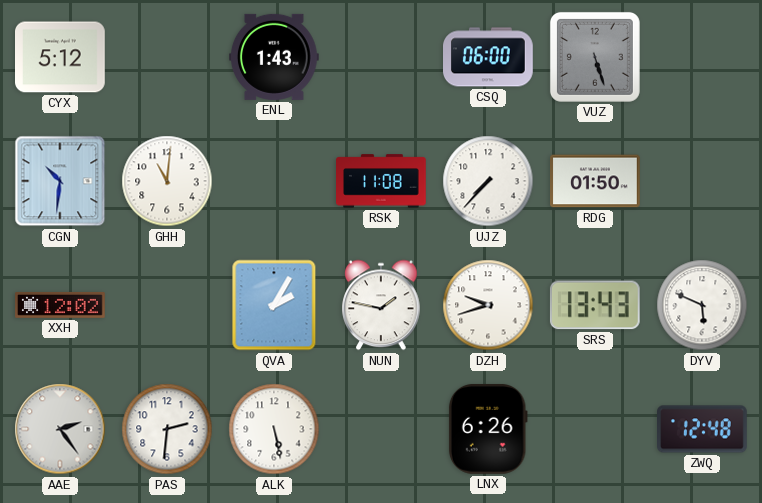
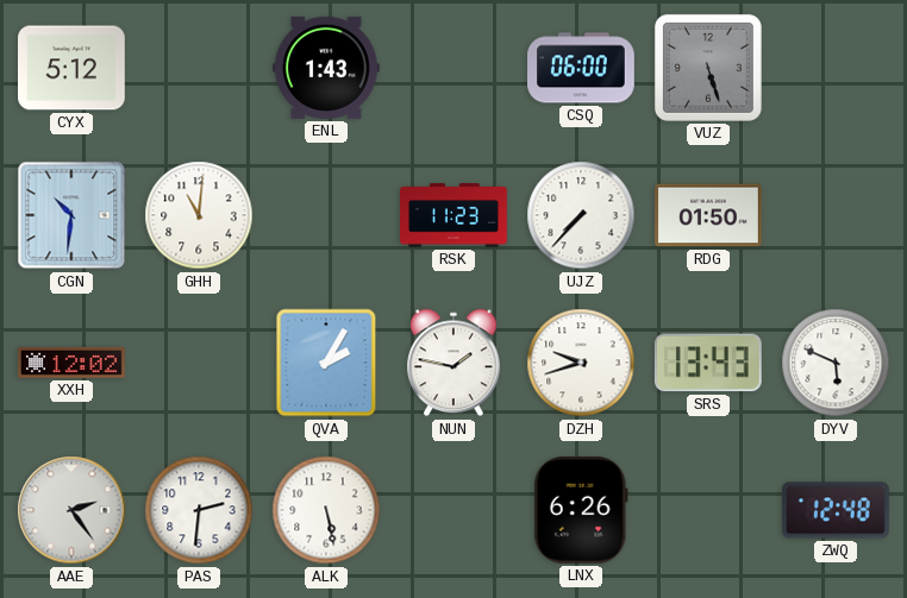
RSK: 11:08 -> 11:23 (455, 215)
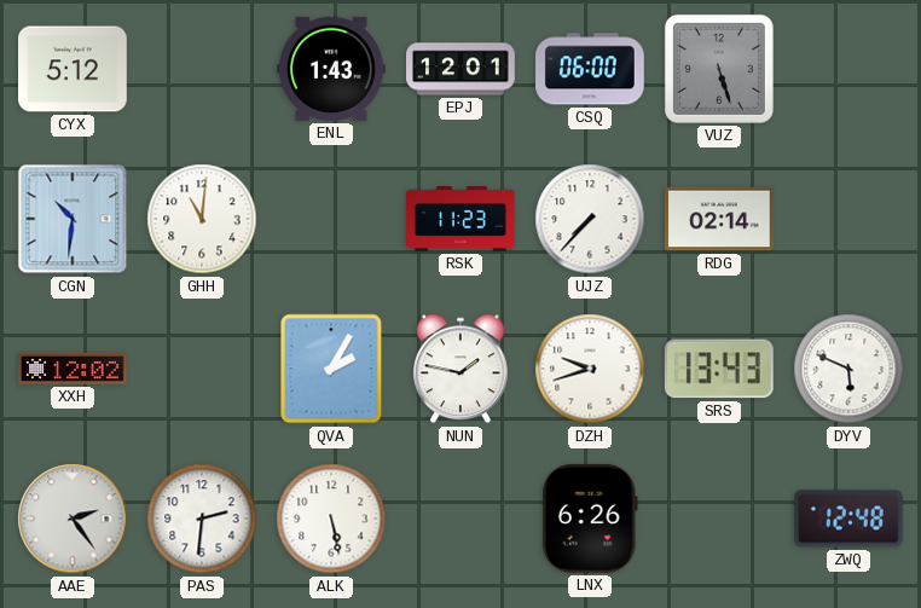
EPJ: none -> 12:01 (460, 69)
RDG: 01:50 -> 02:14 (720, 219)
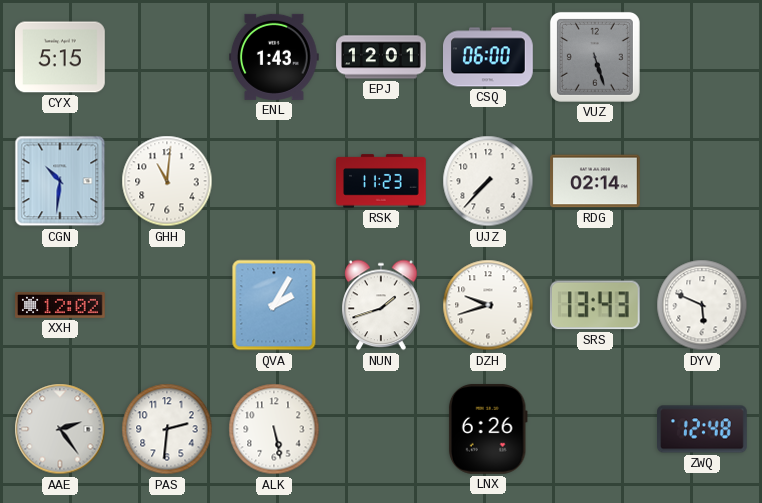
CYX: 5:12 -> 5:15 (61, 57)
NUN: 1:47 -> 1:42 (381, 305)
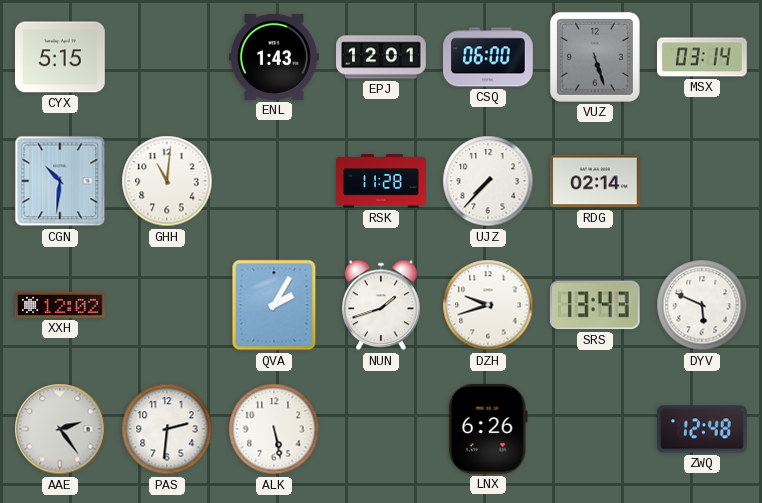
MSX: none -> 03:14 (703, 57)
RSK: 11:23 -> 11:28 (382, 181)
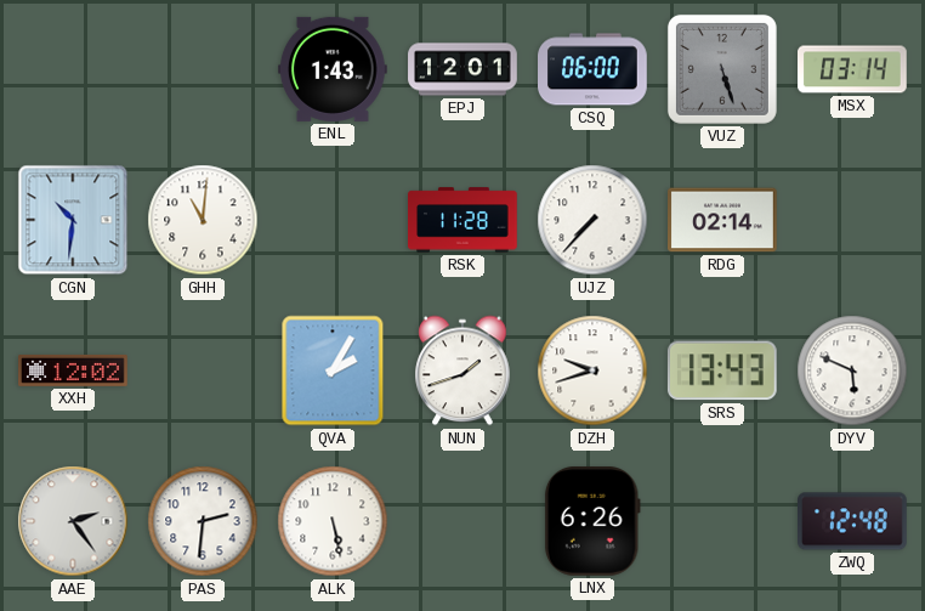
CYX: 5:15 -> none (61, 57)
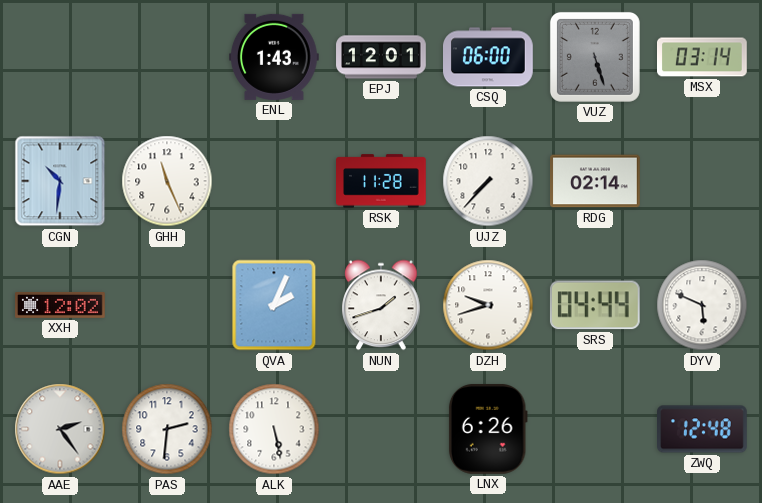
GHH: 11:01 -> 11:26 (167, 181)
QVA: 2:05 -> 2:04 (274, 305)
SRS: 13:43 -> 04:44 (595, 305)
